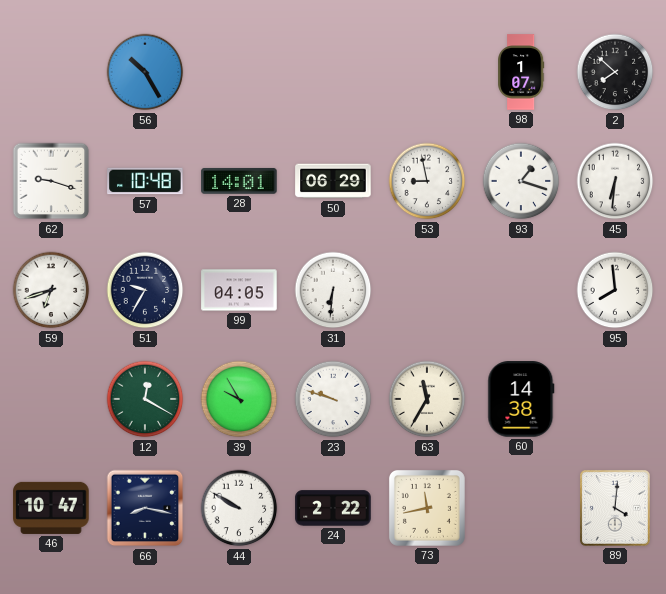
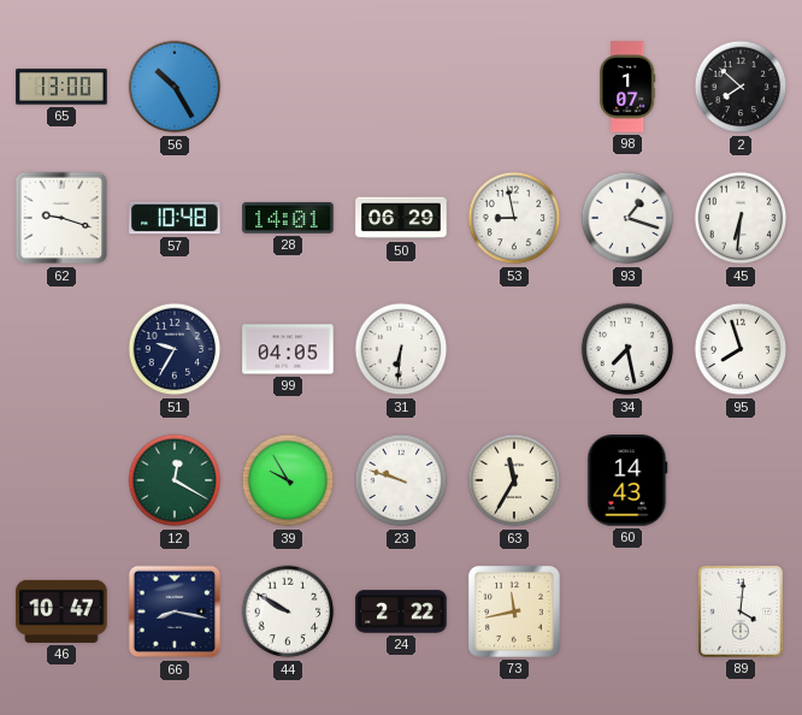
65: none -> 13:00 (61, 87)
59: 6:42 -> none (51, 290)
34: none -> 7:28 (627, 349)
95: 7:59 -> 7:57 (741, 349)
60: 14:38 -> 14:43 (627, 480)
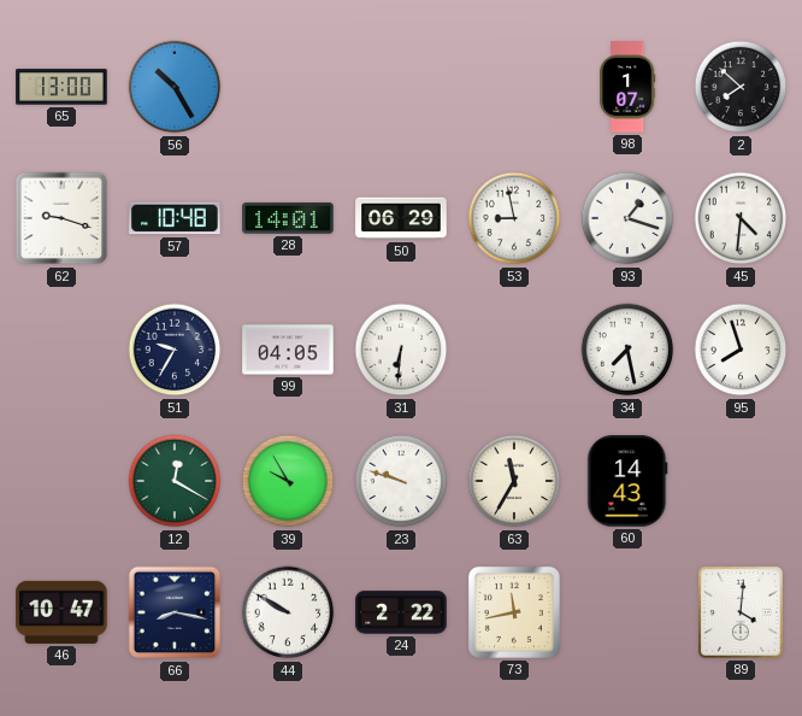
45: 6:31 -> 4:31 (741, 218)
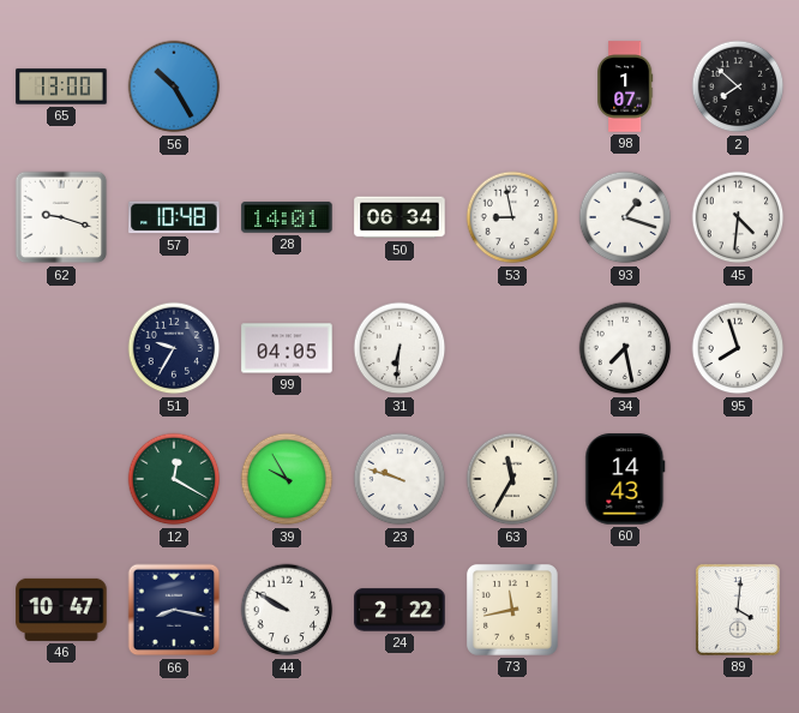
50: 06:29 -> 06:34 (400, 217)
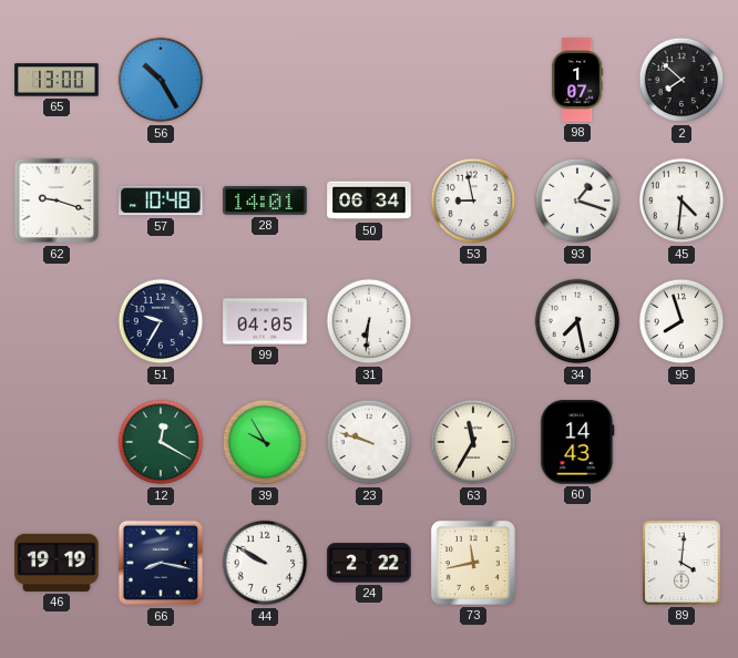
46: 10:47 -> 19:19 (57, 563)
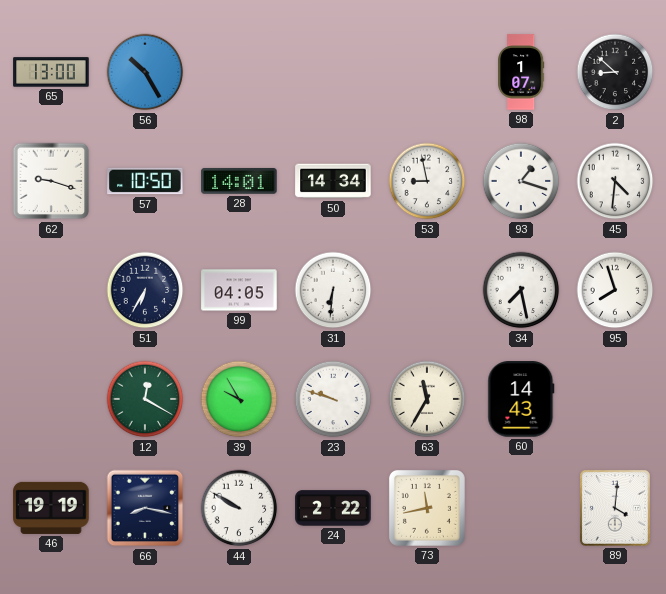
2: 7:52 -> 8:52 (615, 72)
57: 10:48 -> 10:50 (145, 181)
50: 06:34 -> 14:34 (333, 181)
51: 9:35 -> 6:35 (145, 290)
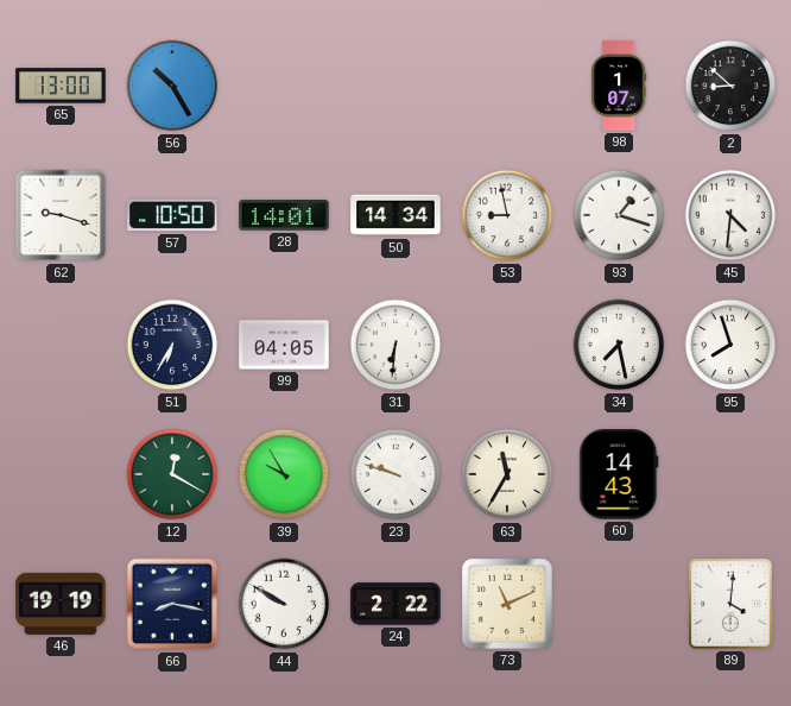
73: 11:43 -> 11:11 (507, 604)
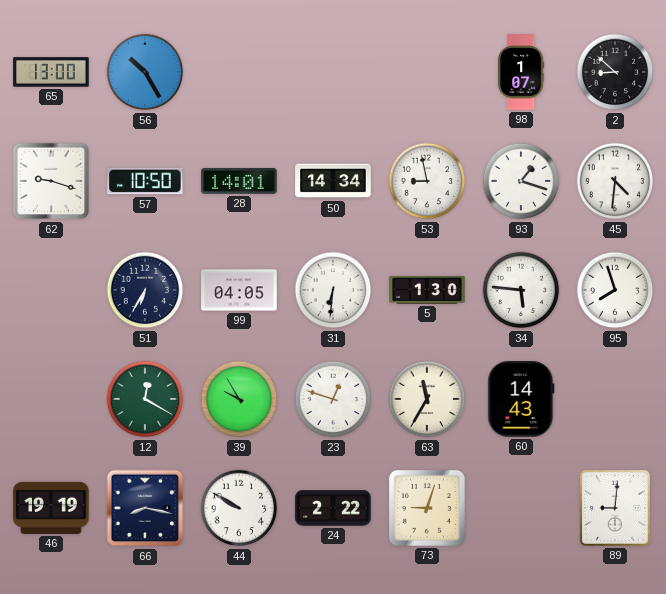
5: none -> 1:30 (427, 291)
34: 7:28 -> 5:46 (521, 290)
23: 9:48 -> 12:48 (333, 399)
73: 11:11 -> 9:03 (427, 508)
89: 4:01 -> 9:01 (615, 508)
